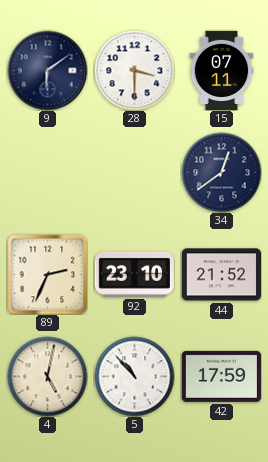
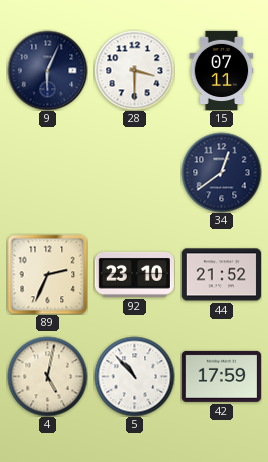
9: 6:09 -> 6:04 (47, 70)
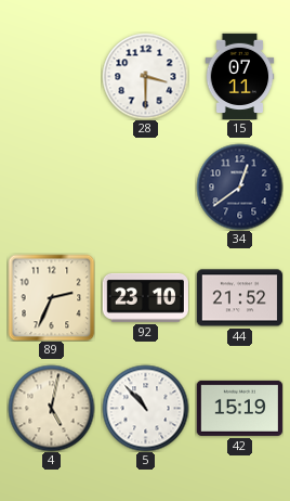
9: 6:04 -> none (47, 70)
42: 17:59 -> 15:19 (239, 408)
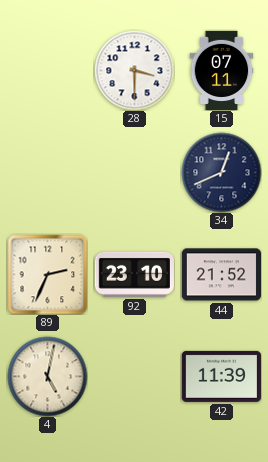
34: 12:39 -> 12:41 (221, 172)
5: 10:53 -> none (145, 408)
42: 15:19 -> 11:39 (221, 376)
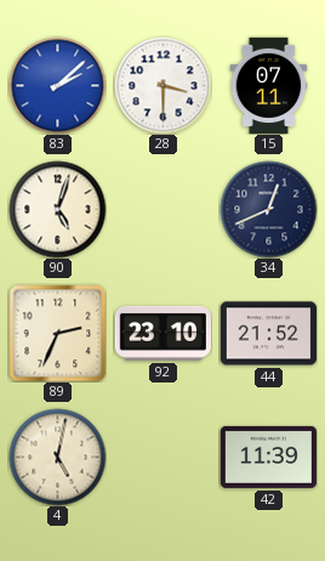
83: none -> 2:08 (57, 85)
90: none -> 5:03 (57, 209)
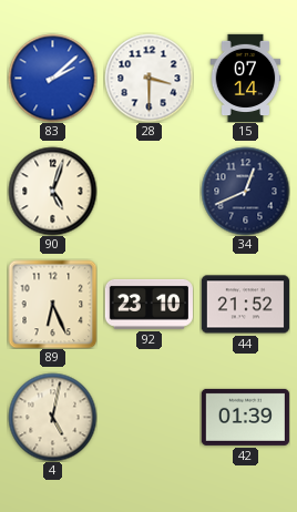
15: 07:11 -> 07:14 (246, 78)
89: 2:34 -> 6:26 (52, 304)
42: 11:39 -> 01:39 (245, 417)
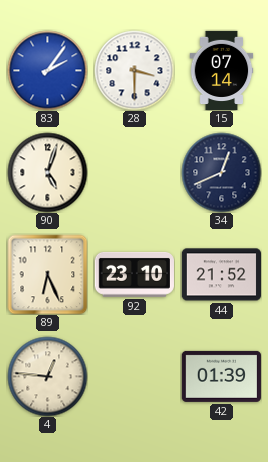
83: 2:08 -> 2:06 (47, 70)
4: 5:02 -> 12:46 (47, 376)
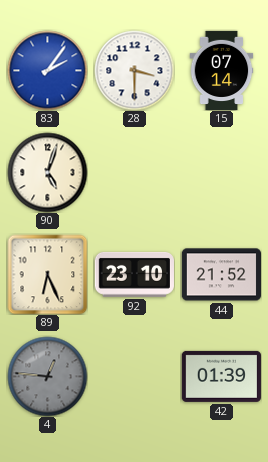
34: 12:41 -> none (221, 172)
4 dial: cream -> grey (47, 376)
